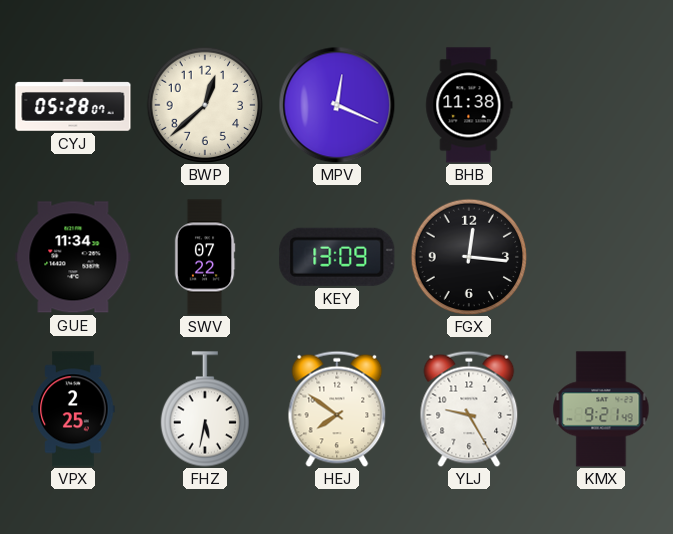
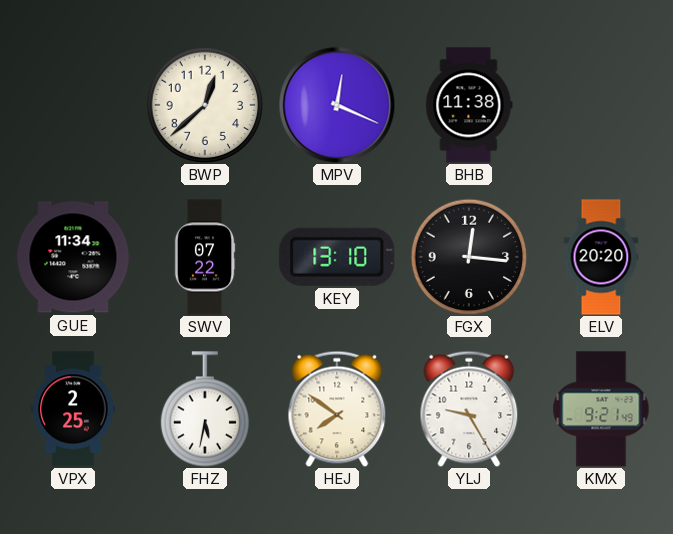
CYJ: 05:28 -> none (73, 105)
KEY: 13:09 -> 13:10 (337, 257)
ELV: none -> 20:20 (601, 257)
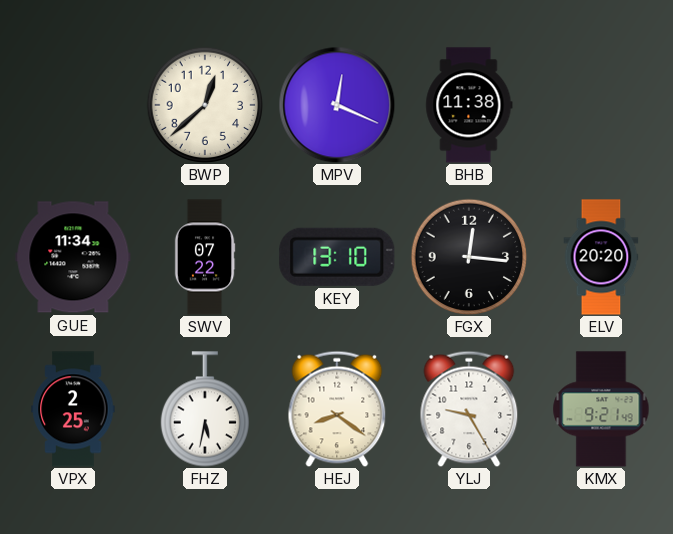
HEJ: 7:51 -> 8:21 (337, 409)
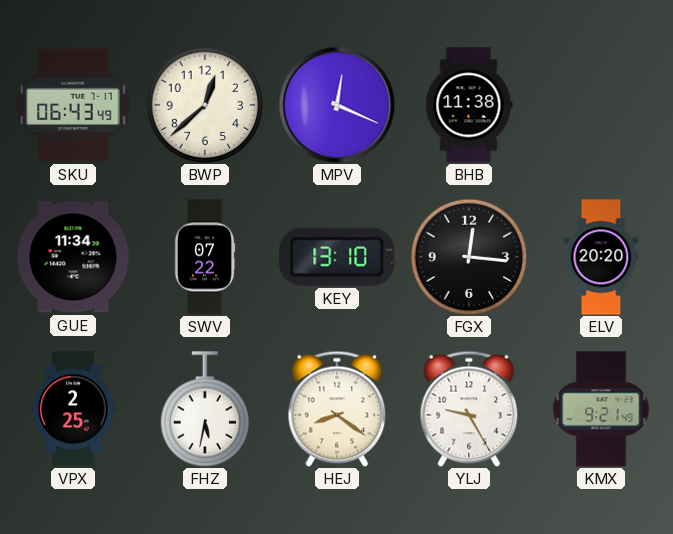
SKU: none -> 06:43 (73, 105)
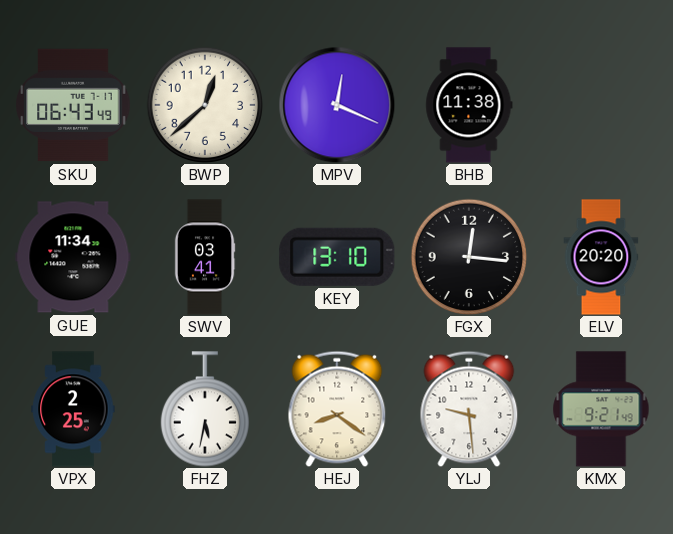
SWV: 07:22 -> 03:41 (205, 257)
YLJ: 9:25 -> 9:29 (469, 409)
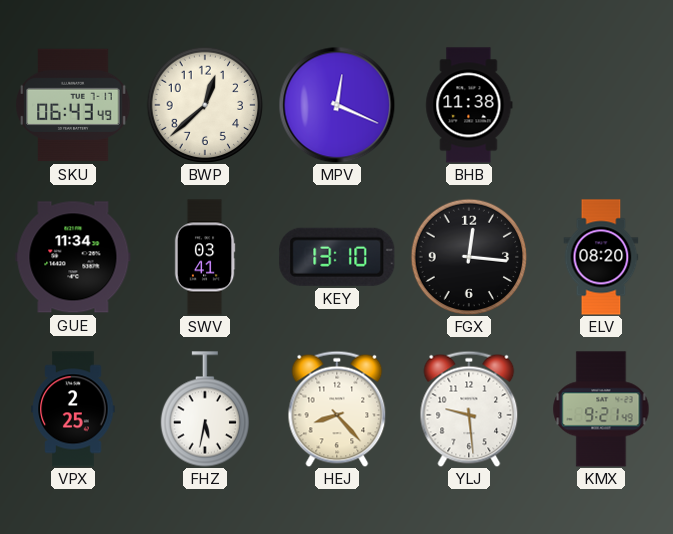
ELV: 20:20 -> 08:20 (601, 257)
HEJ: 8:21 -> 8:23 (337, 409)
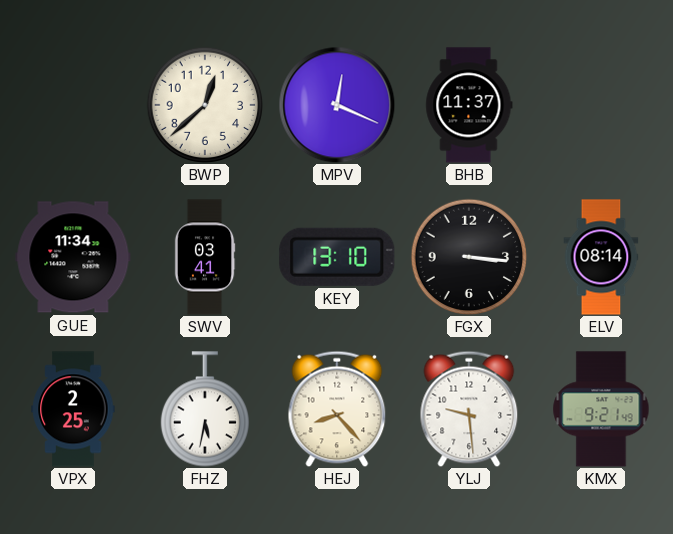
SKU: 06:43 -> none (73, 105)
BHB: 11:38 -> 11:37 (469, 105)
FGX: 12:16 -> 3:16 (469, 257)
ELV: 08:20 -> 08:14 (601, 257)
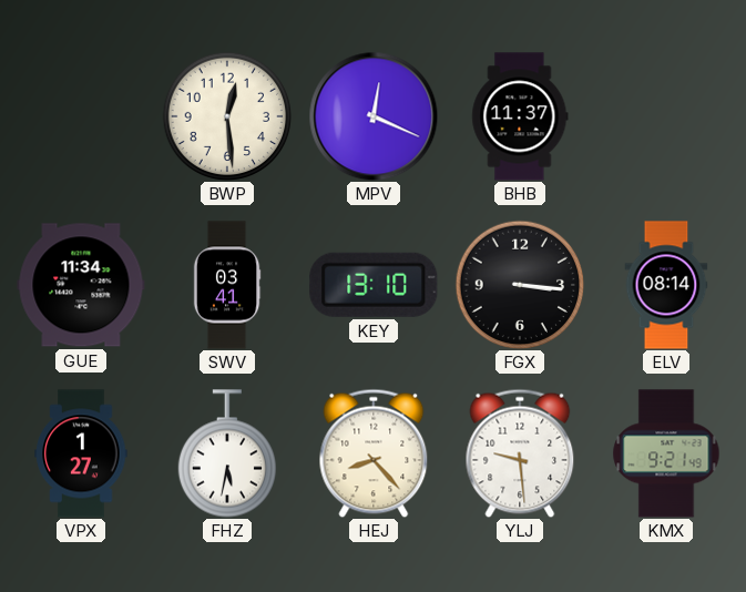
BWP: 12:38 -> 12:29 (227, 116)
VPX: 2:25 -> 1:27 (81, 453)
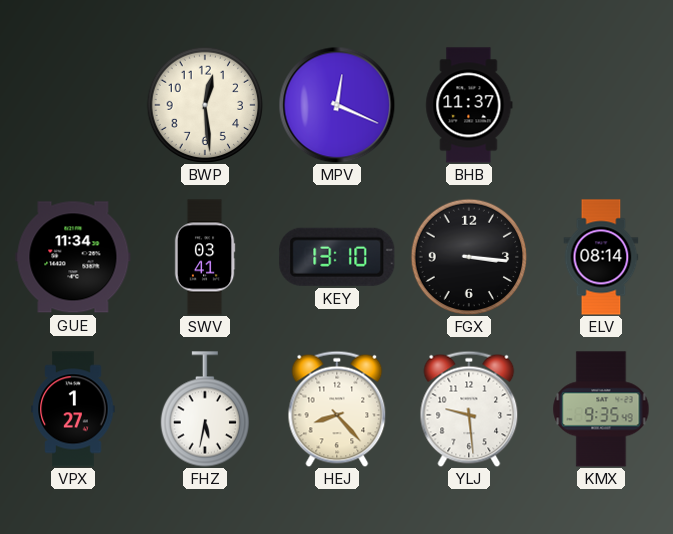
KMX: 9:21 -> 9:35 (601, 409)
